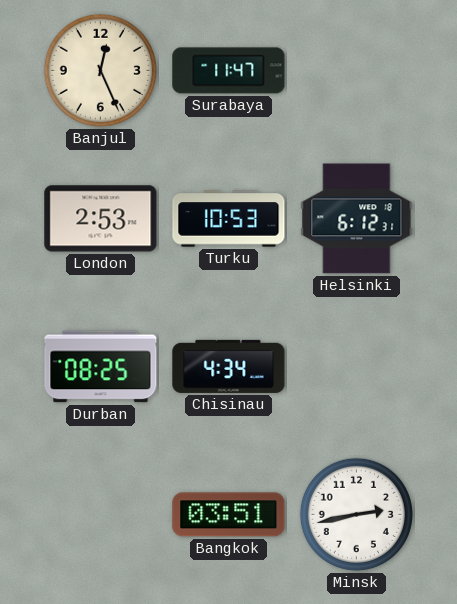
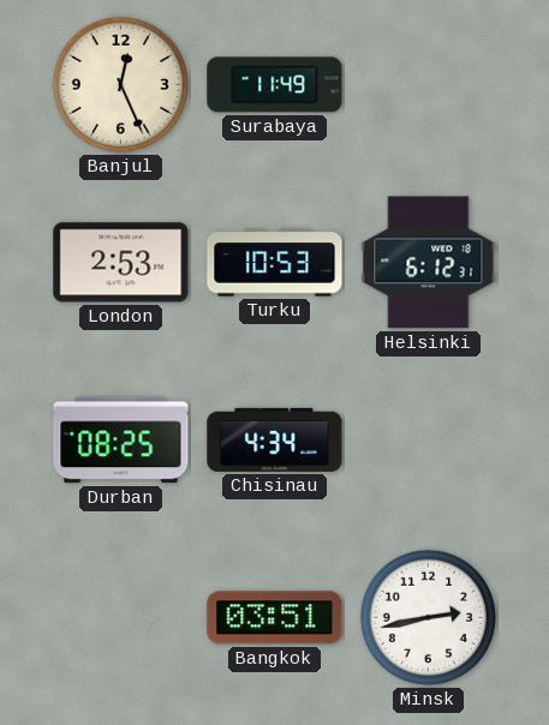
Surabaya: 11:47 -> 11:49 (275, 85)
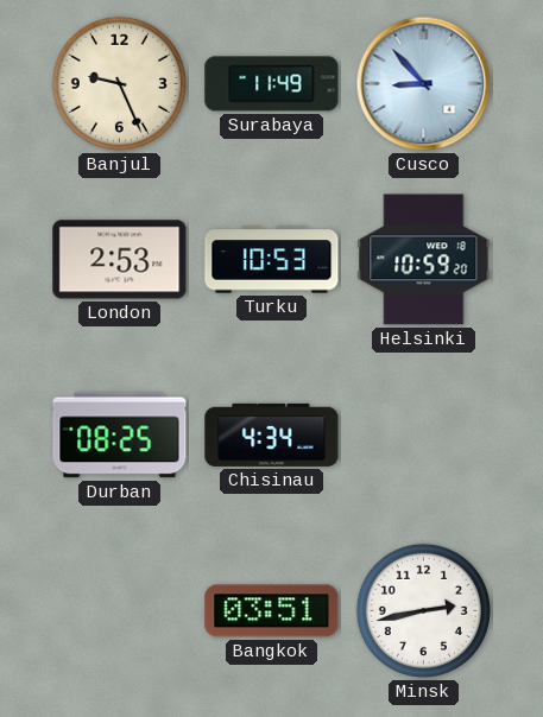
Banjul: 12:26 -> 9:26 (119, 83)
Cusco: none -> 8:53 (424, 84)
Helsinki: 6:12 -> 10:59 (424, 260)
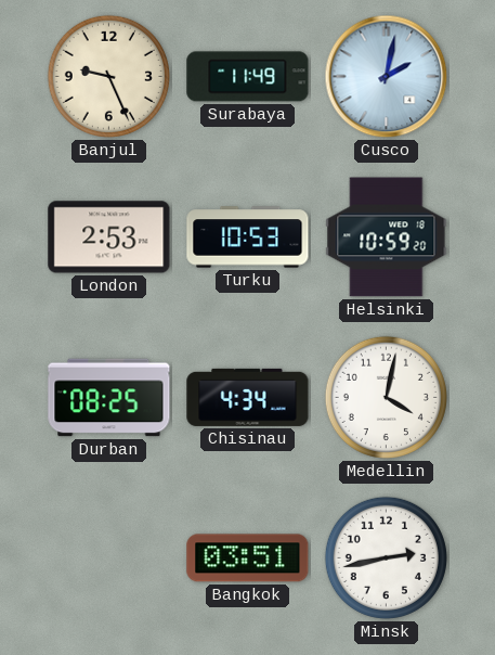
Cusco: 8:53 -> 2:02 (387, 77)
Medellin: none -> 4:02 (386, 397)
